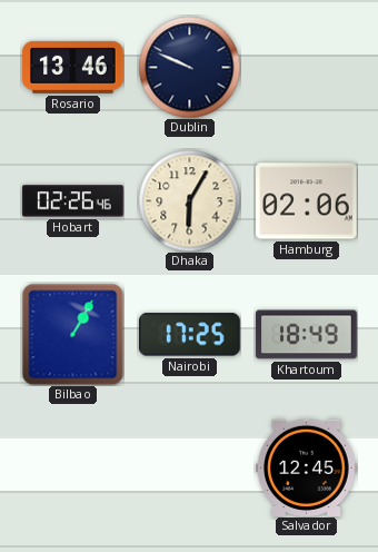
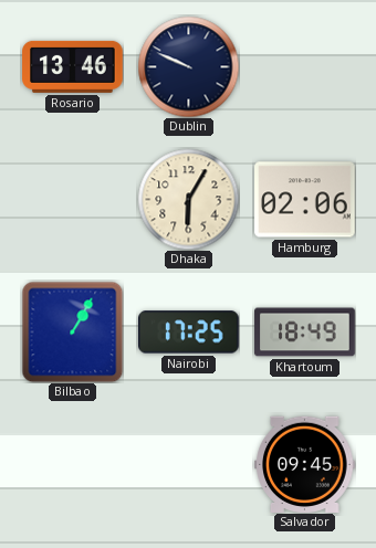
Hobart: 02:26 -> none (73, 201)
Salvador: 12:45 -> 09:45 (305, 464)
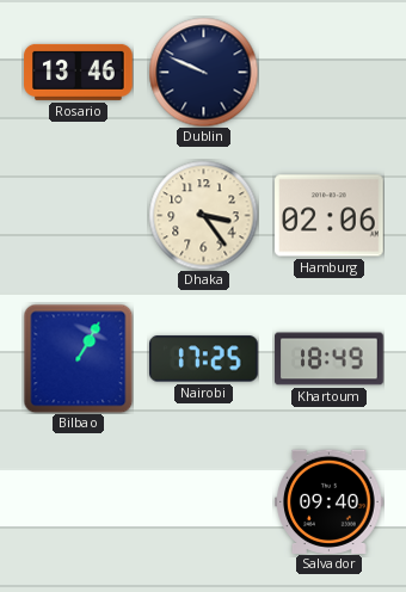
Dhaka: 6:05 -> 3:24 (203, 215)
Salvador: 09:45 -> 09:40 (330, 501)
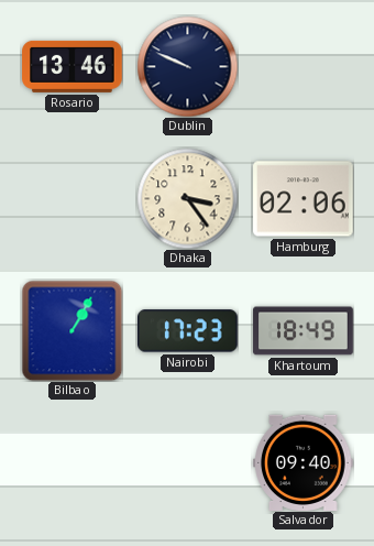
Nairobi: 17:25 -> 17:23 (188, 331)
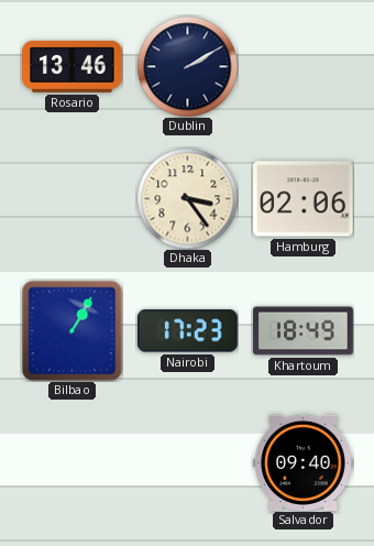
Dublin: 9:49 -> 2:10 (187, 66)
